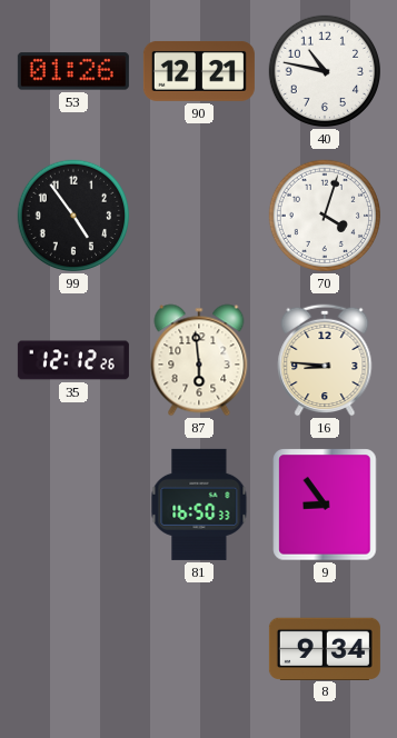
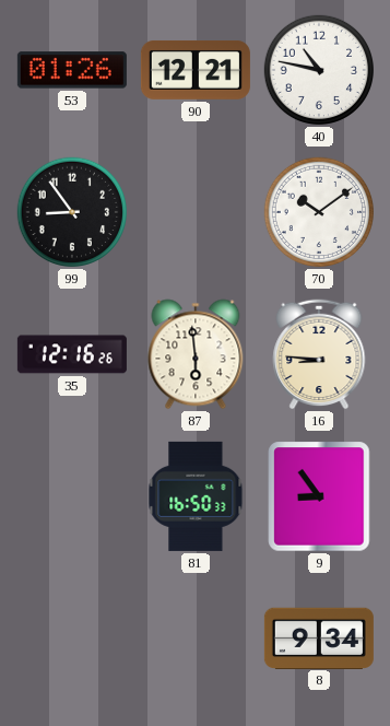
99: 4:54 -> 8:54 (72, 212)
70: 4:03 -> 10:09 (319, 212)
35: 12:12 -> 12:16 (72, 354)
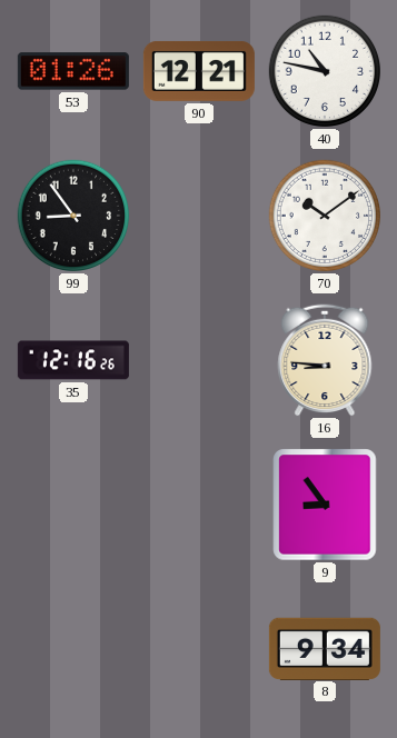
87: 5:59 -> none (196, 354)
81: 16:50 -> none (196, 496)
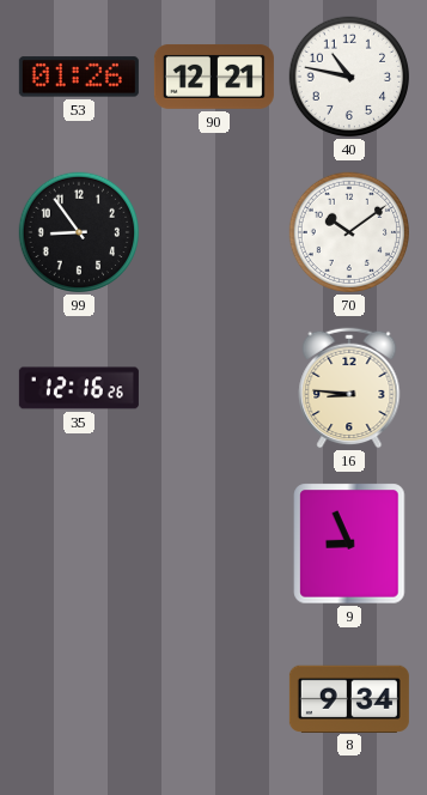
9: 8:54 -> 8:56 (349, 544)
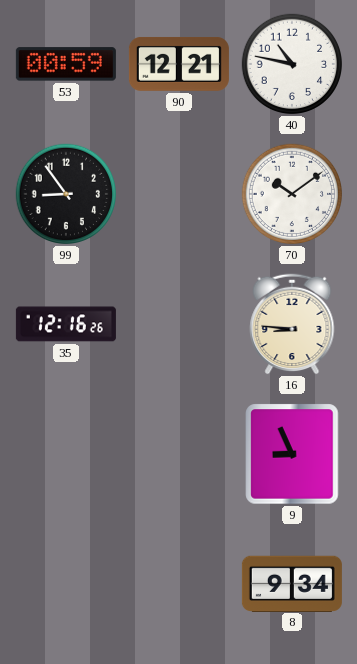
53: 01:26 -> 00:59 (66, 64)
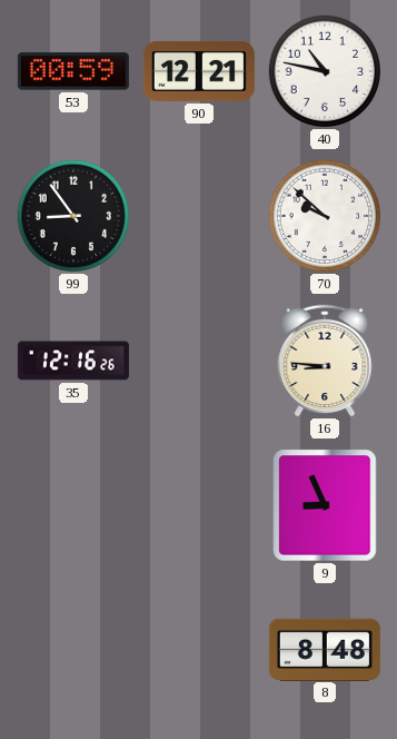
70: 10:09 -> 9:52 (325, 216)
8: 9:34 -> 8:48 (325, 649)
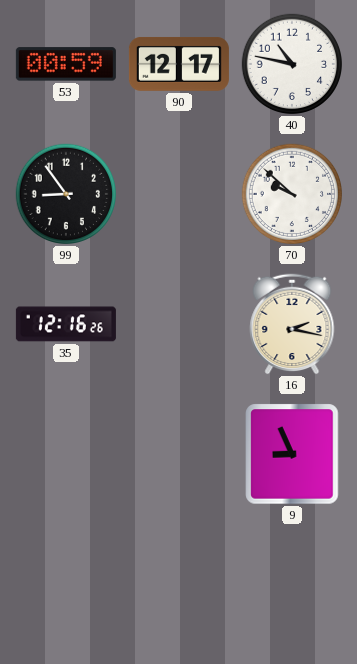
90: 12:21 -> 12:17 (179, 64)
16: 8:46 -> 2:17 (292, 324)
8: 8:48 -> none (325, 649)
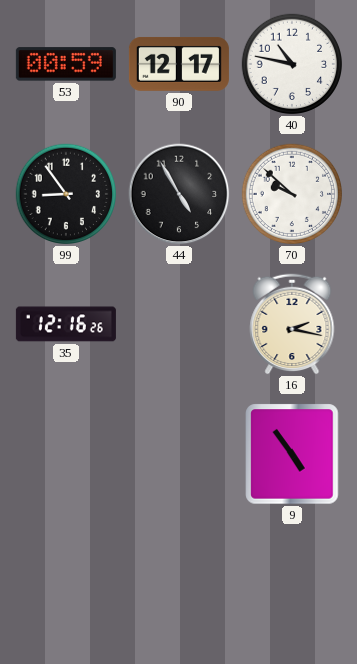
44: none -> 4:55 (179, 194)
9: 8:56 -> 4:54 (292, 454)
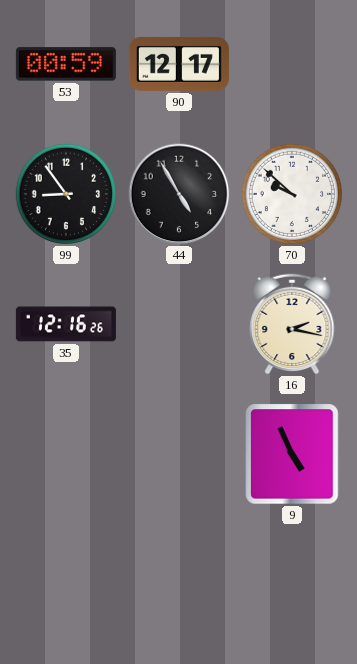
40: 10:47 -> none (292, 64)
9: 4:54 -> 4:56 (292, 454)
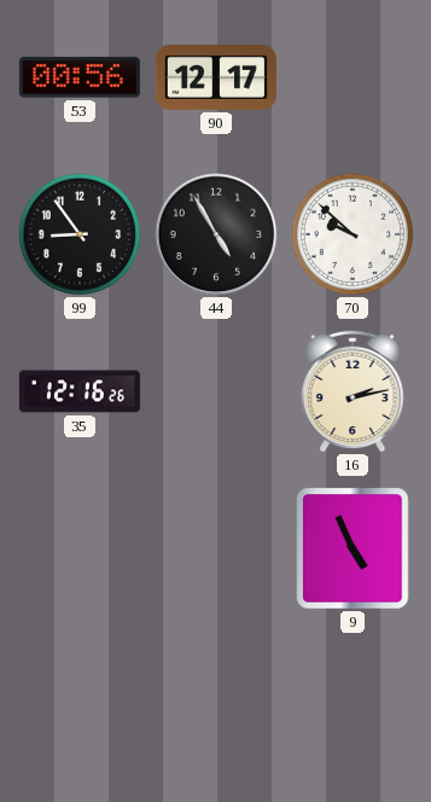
53: 00:59 -> 00:56 (80, 77)
16: 2:17 -> 2:13 (353, 391)
